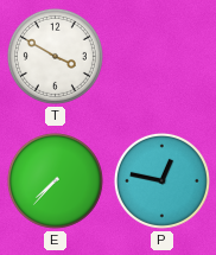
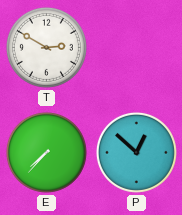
T: 3:50 -> 2:50 (46, 47)
P: 12:47 -> 12:52 (136, 152)
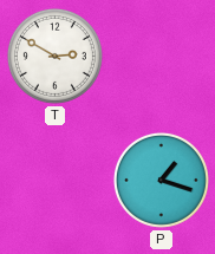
E: 7:37 -> none (46, 152)
P: 12:52 -> 1:18 (161, 180)
